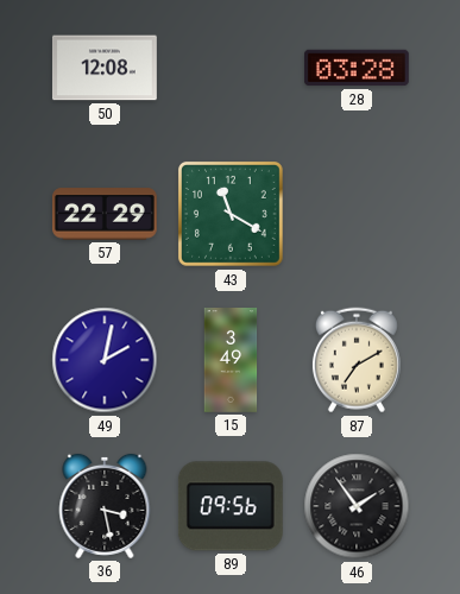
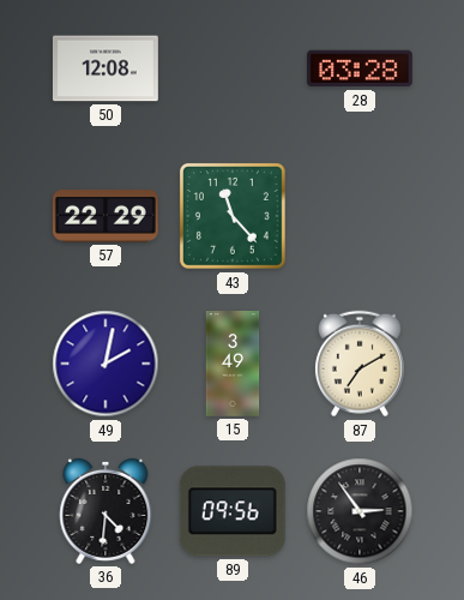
43: 11:20 -> 11:23 (233, 216)
36: 3:28 -> 4:31 (106, 511)
46: 1:54 -> 2:54 (360, 511)
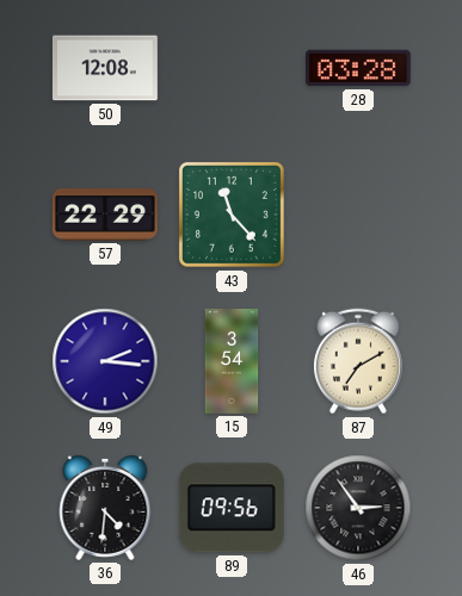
49: 2:02 -> 2:16 (105, 361)
15: 3:49 -> 3:54 (232, 362)
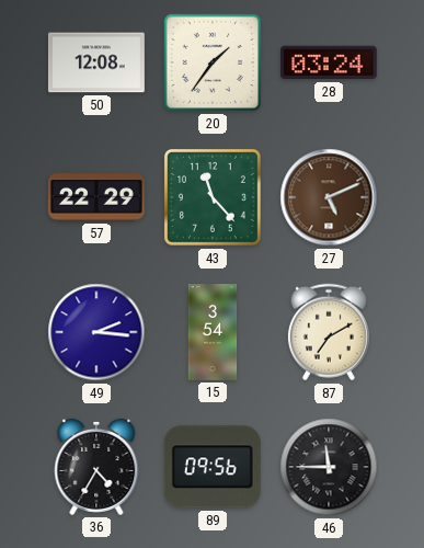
20: none -> 1:36 (213, 62)
28: 03:28 -> 03:24 (329, 62)
27: none -> 5:11 (329, 197)
36: 4:31 -> 4:35 (96, 467)
46: 2:54 -> 11:45 (329, 467)
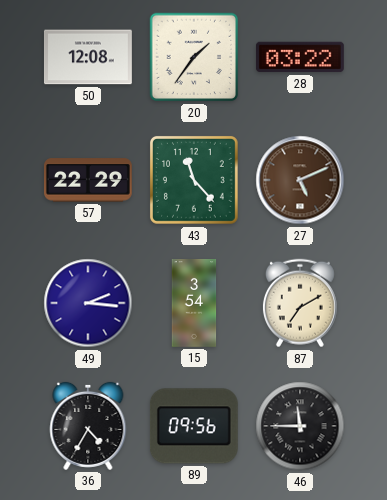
28: 03:24 -> 03:22 (300, 57)
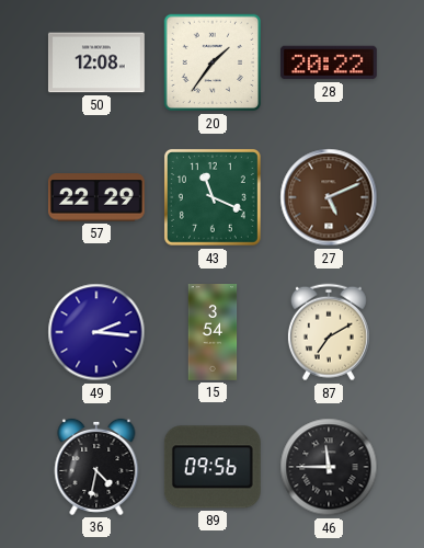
28: 03:22 -> 20:22 (329, 62)
43: 11:23 -> 11:19 (213, 197)
36: 4:35 -> 4:32 (96, 467)
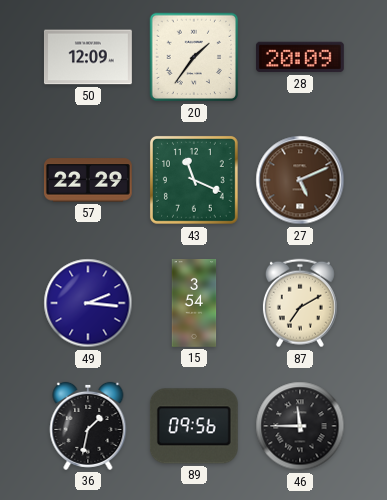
50: 12:08 -> 12:09 (88, 57)
28: 20:22 -> 20:09 (300, 57)
36: 4:32 -> 1:32 (88, 426)
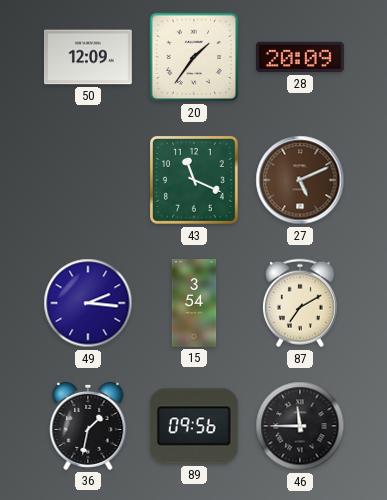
57: 22:29 -> none (88, 180)
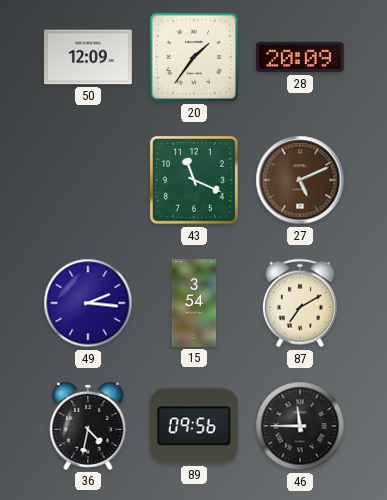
36: 1:32 -> 4:32 (88, 426)
